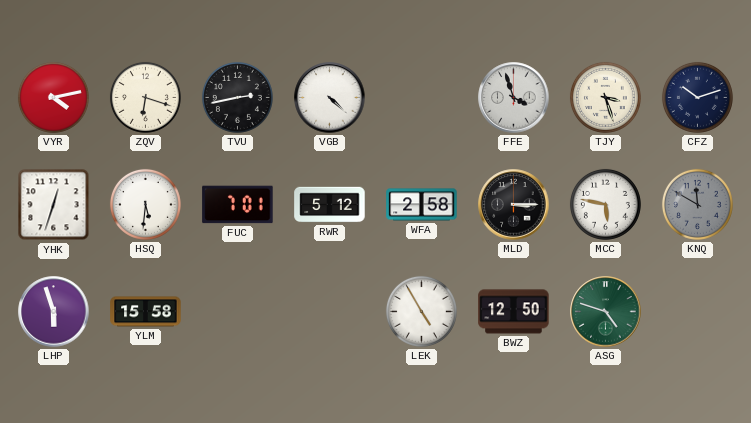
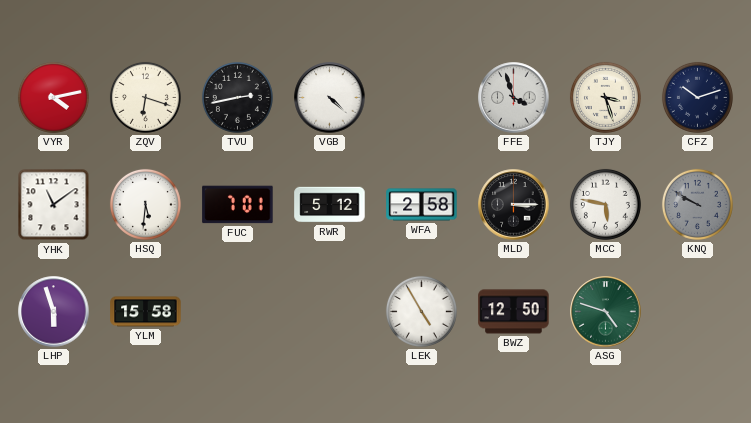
YHK: 12:33 -> 11:09 (54, 205)
KNQ: 11:50 -> 9:50 (697, 204)
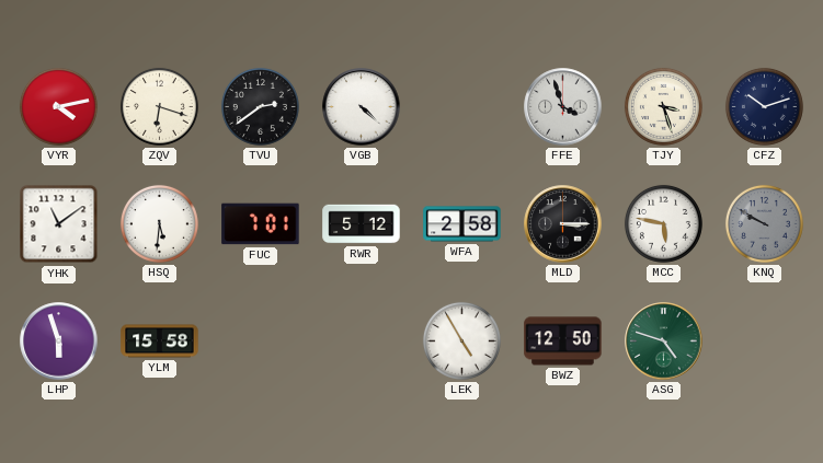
TVU: 2:43 -> 2:39 (260, 106)
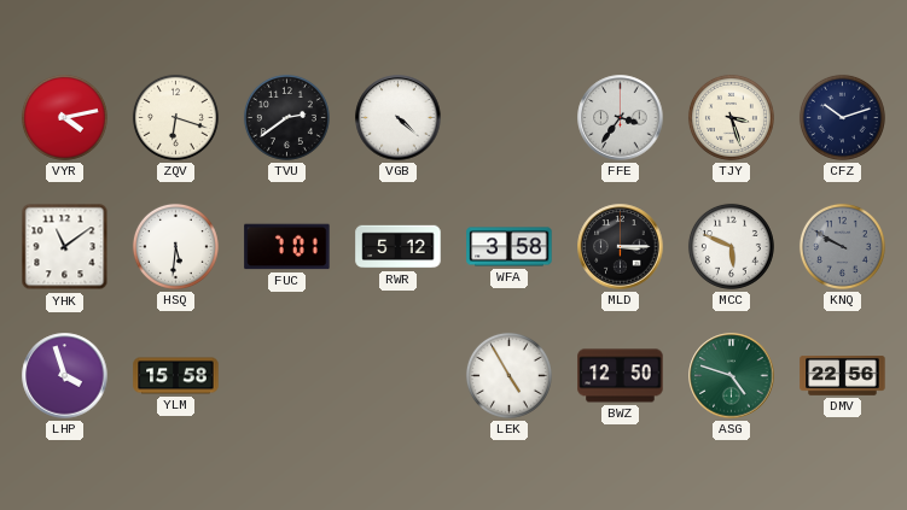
FFE: 3:57 -> 3:36 (621, 118)
WFA: 2:58 -> 3:58 (510, 247)
MCC: 5:47 -> 5:49 (731, 246)
LHP: 5:57 -> 3:57 (65, 376)
DMV: none -> 22:56 (843, 376)
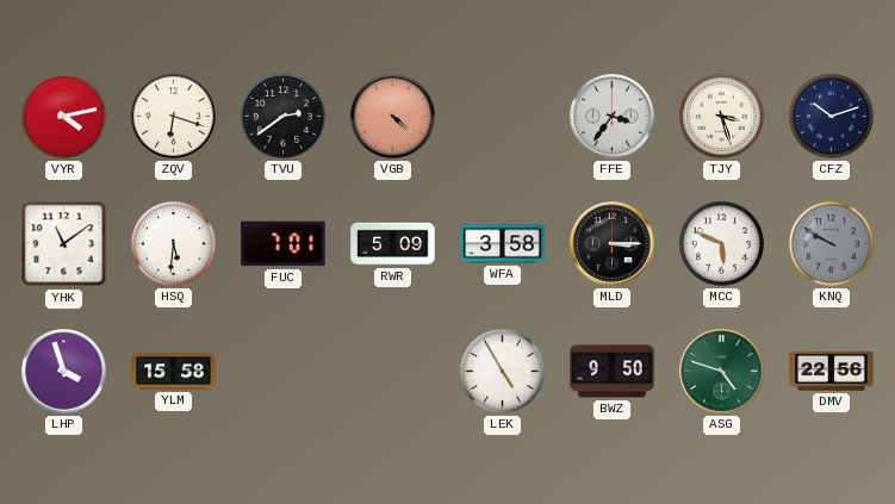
VGB dial: white -> salmon (393, 117)
RWR: 5:12 -> 5:09 (393, 244)
BWZ: 12:50 -> 9:50 (613, 372)
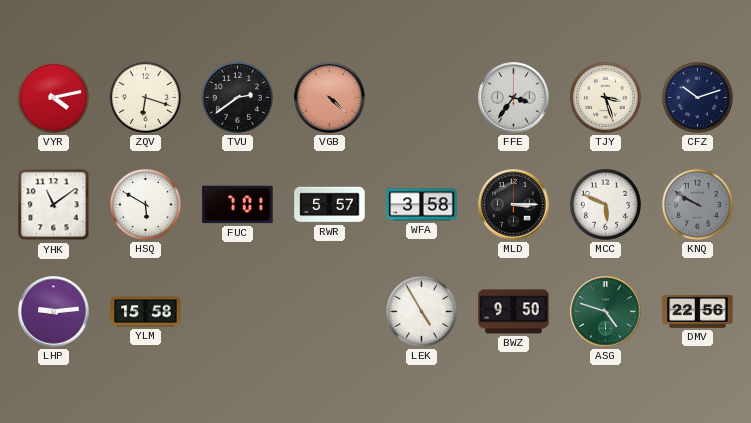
HSQ: 5:31 -> 5:50 (145, 204)
RWR: 5:09 -> 5:57 (330, 205)
LHP: 3:57 -> 9:14 (54, 312)
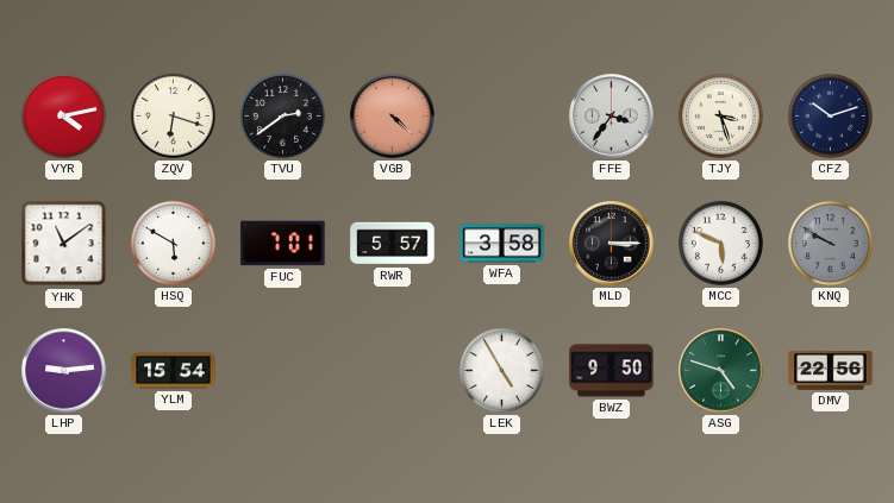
YLM: 15:58 -> 15:54 (174, 371)
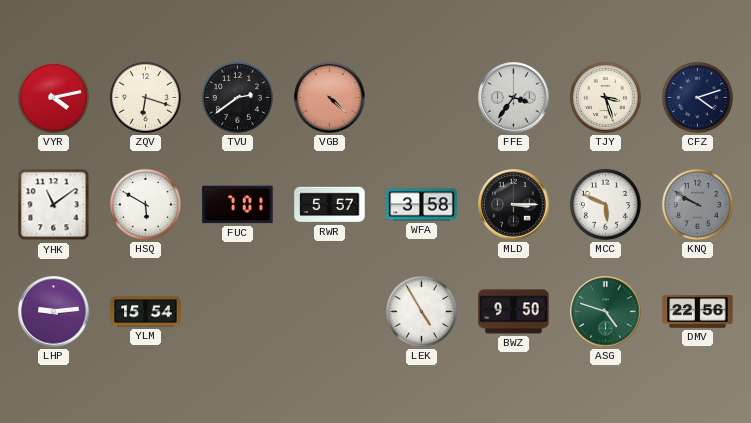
CFZ: 10:12 -> 4:12 (697, 97)
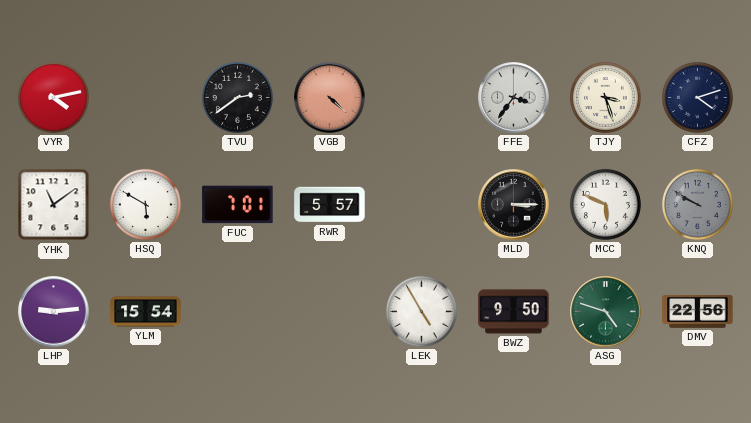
ZQV: 6:18 -> none (145, 97)
WFA: 3:58 -> none (422, 205)
